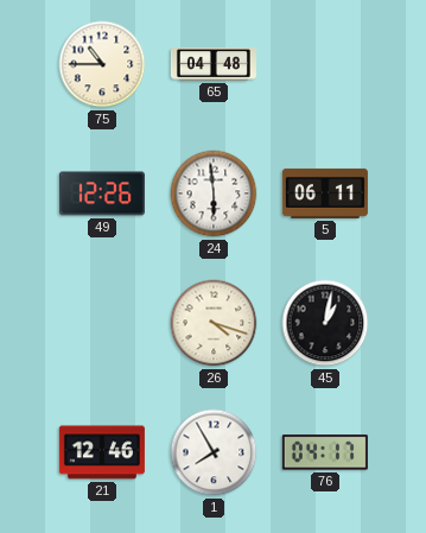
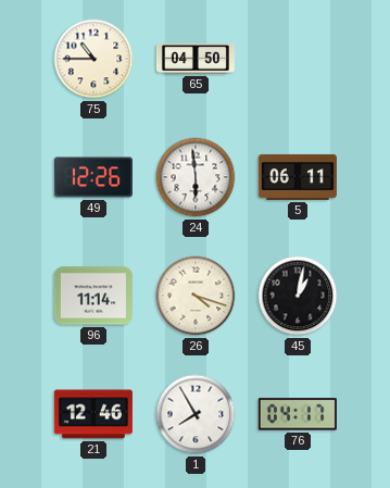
65: 04:48 -> 04:50 (196, 59)
96: none -> 11:14 (93, 296)
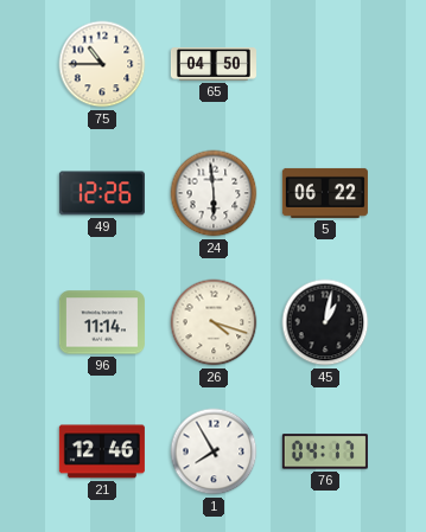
5: 06:11 -> 06:22 (325, 193)
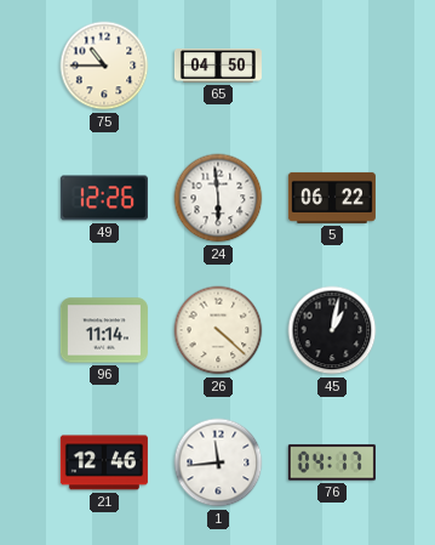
26: 4:18 -> 4:22 (218, 330)
1: 7:55 -> 11:44 (218, 462)
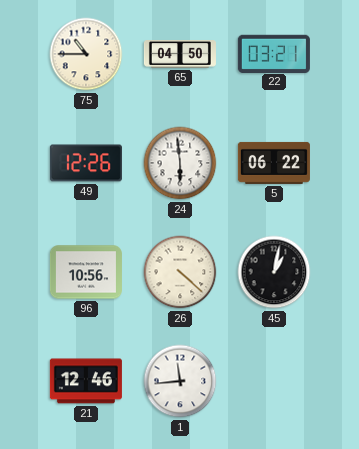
22: none -> 03:21 (274, 53)
96: 11:14 -> 10:56 (86, 272)
76: 04:17 -> none (332, 462)
